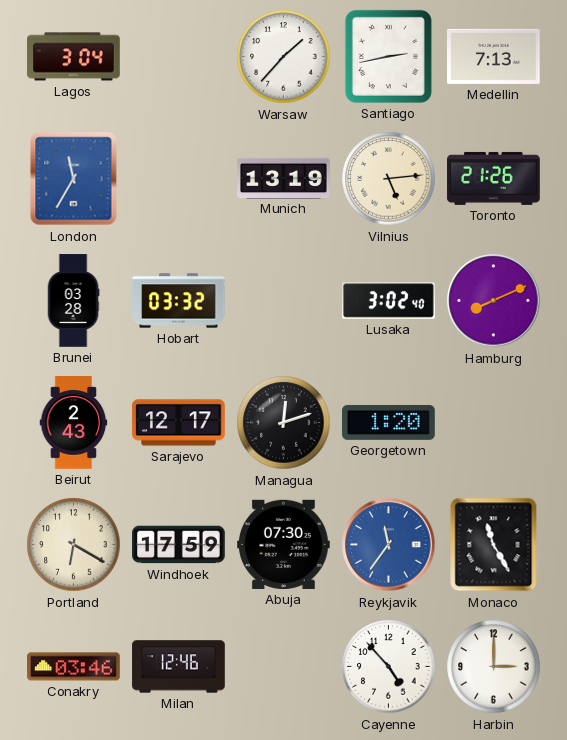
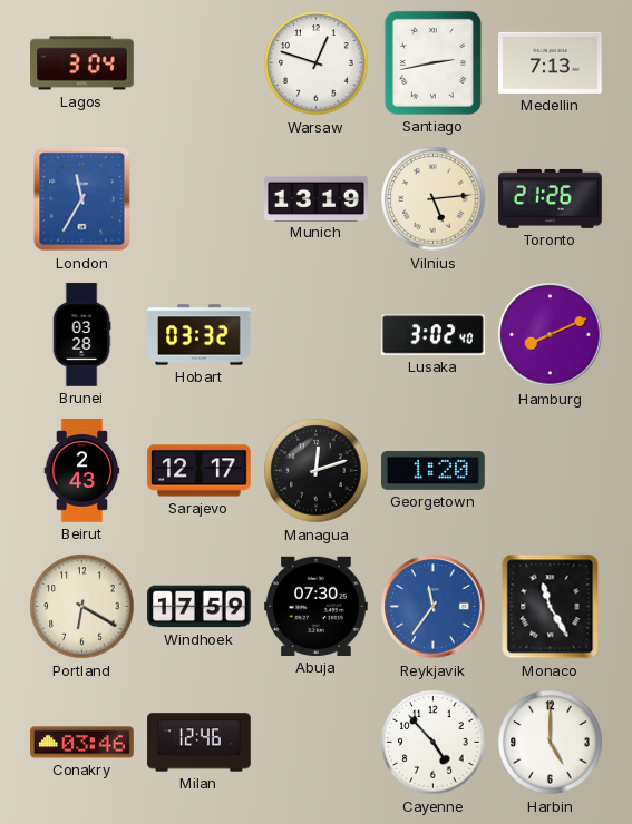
Warsaw: 1:37 -> 12:48 (317, 63)
Harbin: 3:00 -> 5:00 (551, 743)
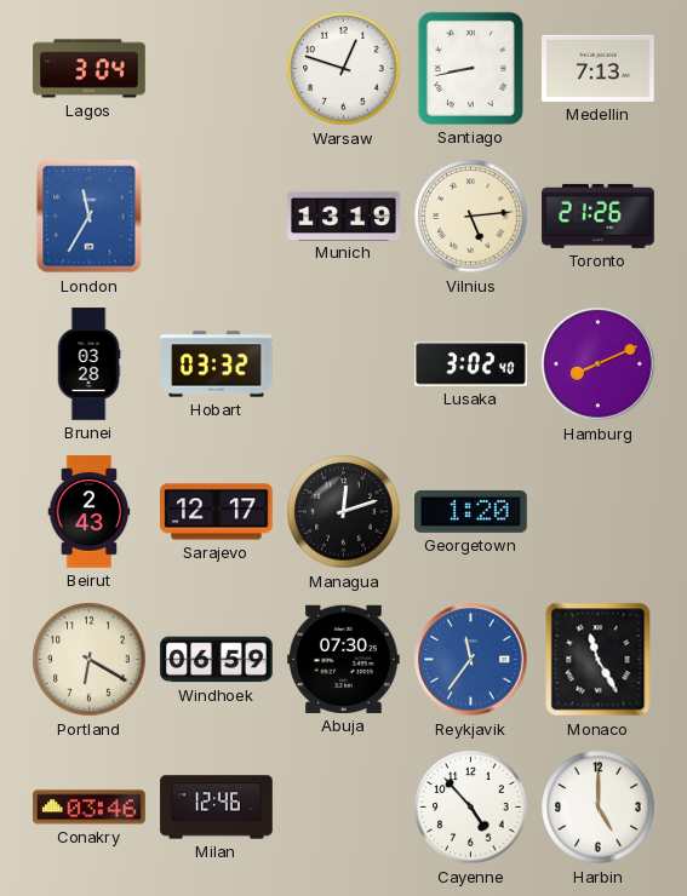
Santiago: 2:43 -> 8:43 (470, 68)
Windhoek: 17:59 -> 06:59 (217, 660)
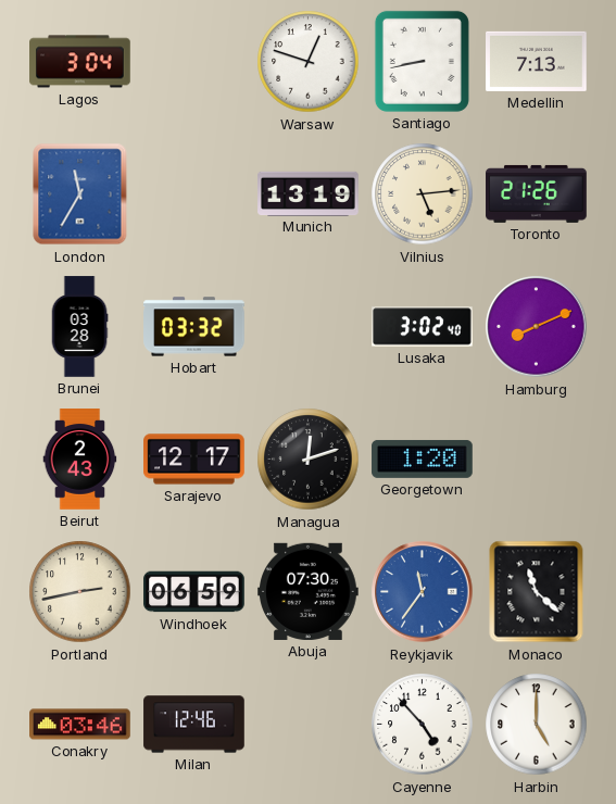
Portland: 6:20 -> 2:43 (80, 592)
Monaco: 11:25 -> 11:22 (537, 592)
